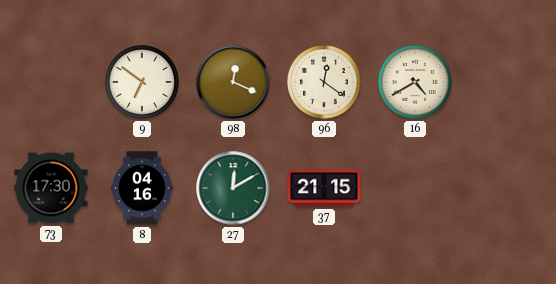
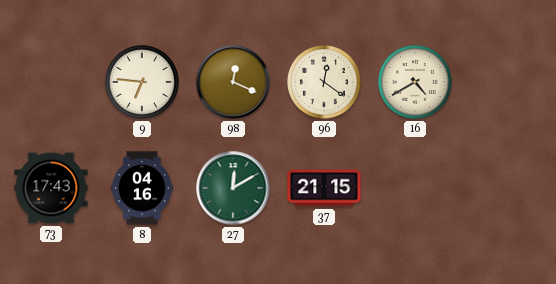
9: 6:51 -> 6:46 (143, 83)
73: 17:30 -> 17:43 (51, 188)
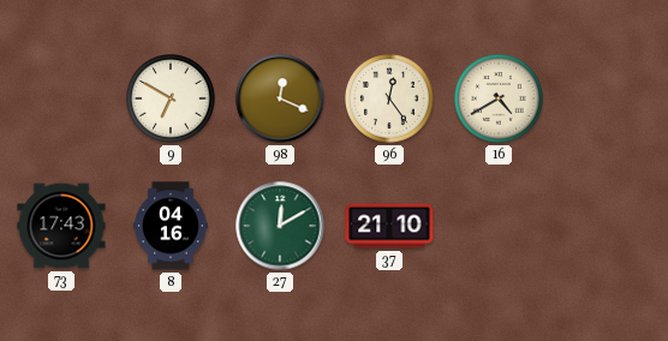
9: 6:46 -> 6:50 (172, 100)
96: 12:21 -> 12:24 (390, 100)
37: 21:15 -> 21:10 (389, 226)
